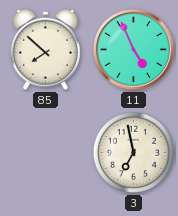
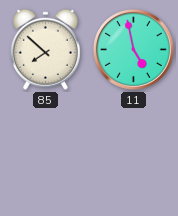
11: 4:56 -> 4:58 (133, 49)
3: 6:58 -> none (133, 152)
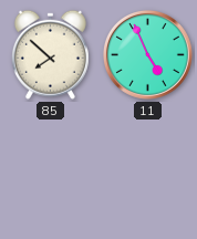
11: 4:58 -> 4:56 (147, 54)
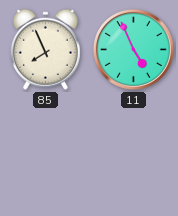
85: 7:52 -> 7:56 (45, 49)
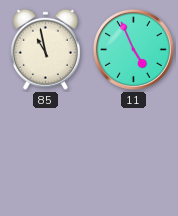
85: 7:56 -> 10:58 (45, 49)
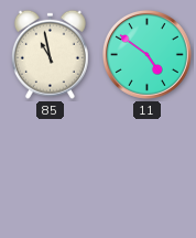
11: 4:56 -> 4:51 (146, 54)
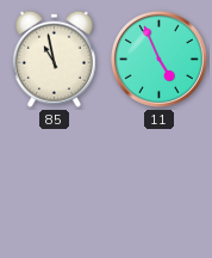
11: 4:51 -> 4:56 (158, 59)
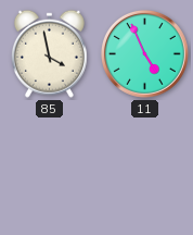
85: 10:58 -> 3:58 (49, 53)
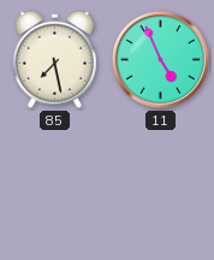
85: 3:58 -> 7:28 (54, 59)
